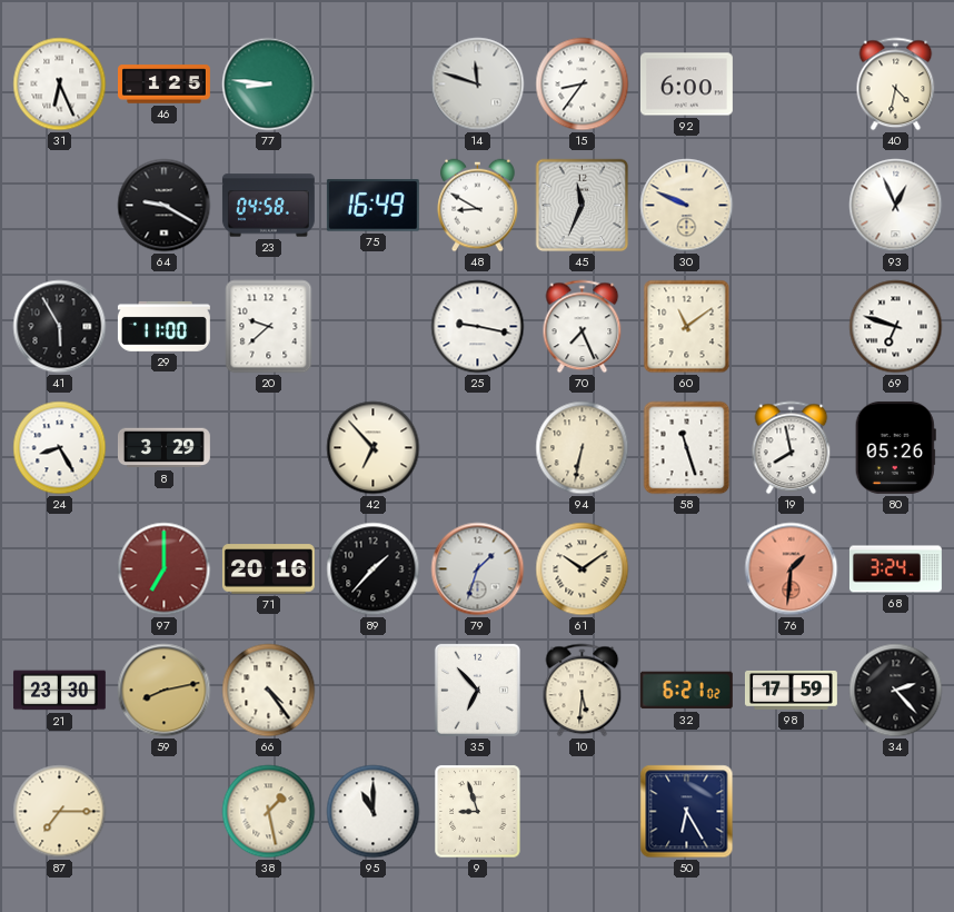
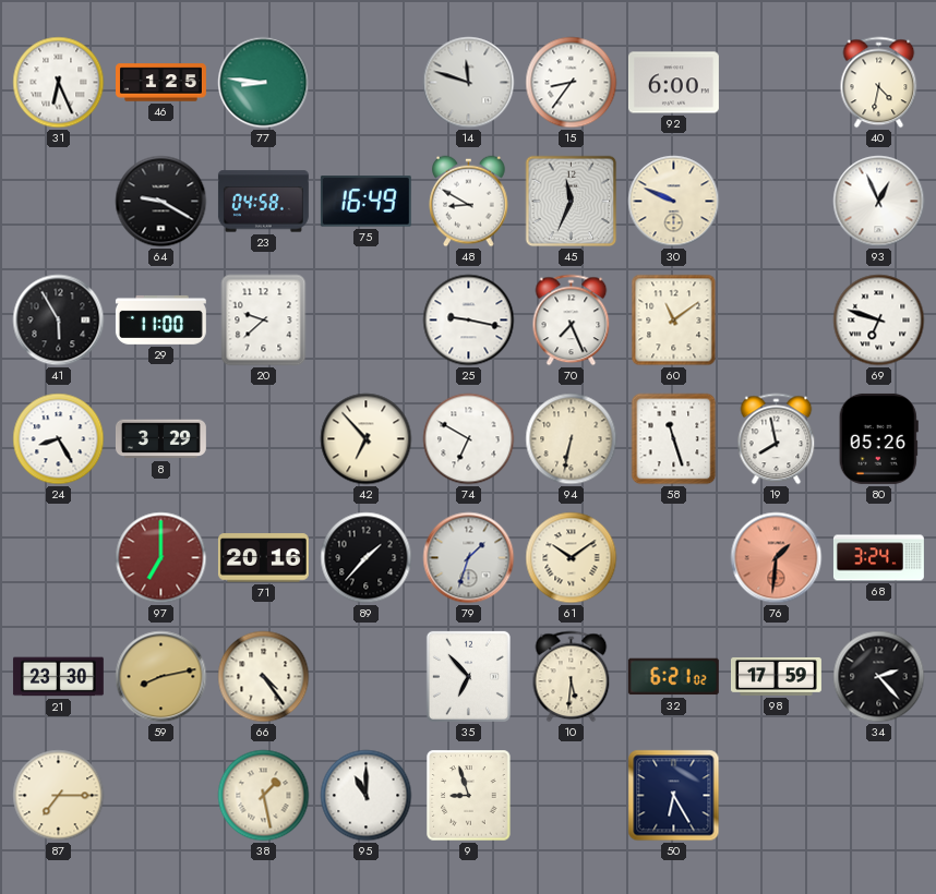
74: none -> 6:50 (469, 439)
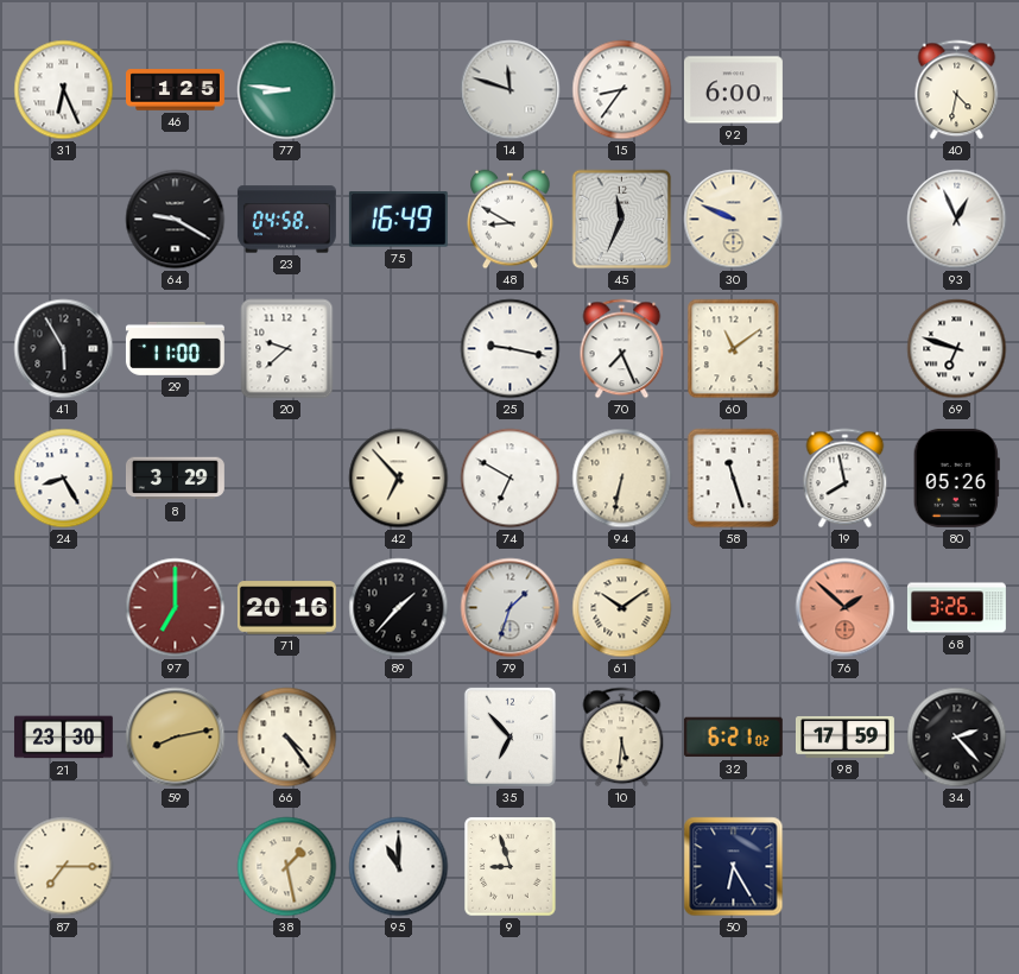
76: 1:31 -> 1:52 (846, 608)
68: 3:24 -> 3:26 (956, 608)
